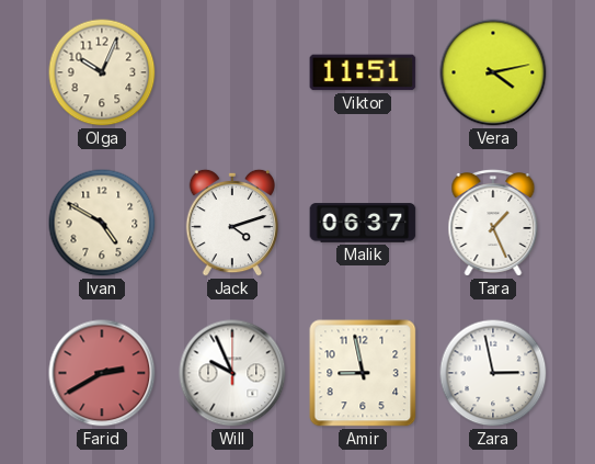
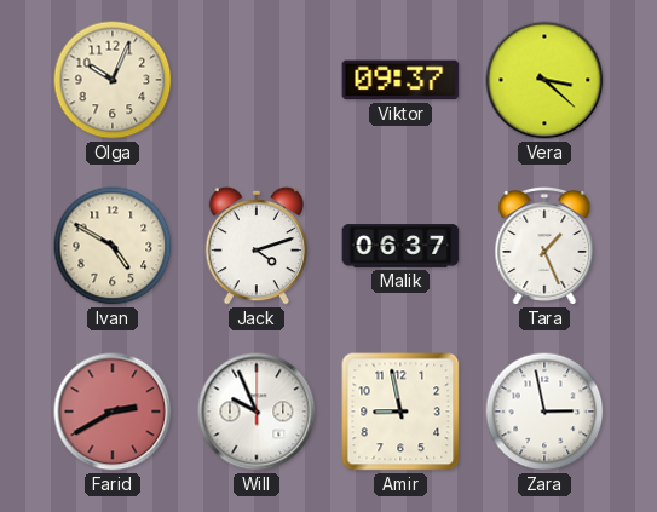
Viktor: 11:51 -> 09:37 (400, 80)
Vera: 4:13 -> 3:22 (544, 80)
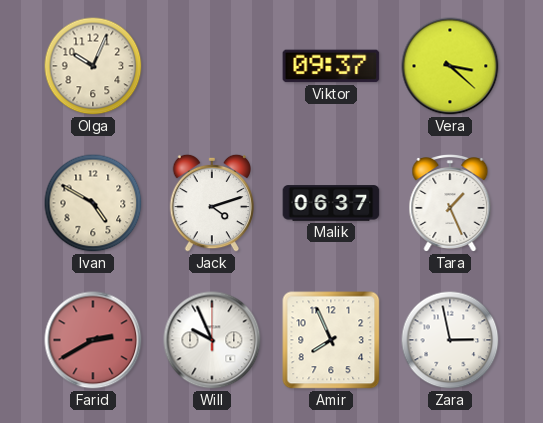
Amir: 8:58 -> 7:56 (331, 340)
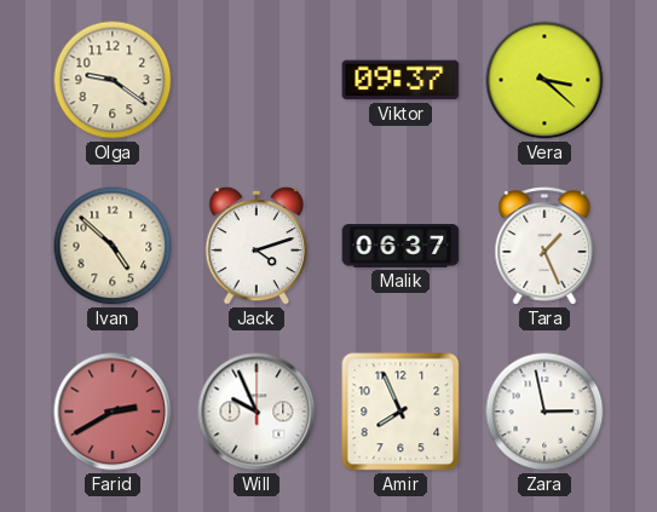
Olga: 10:04 -> 9:21 (113, 80)
Ivan: 4:50 -> 4:52 (113, 246)
